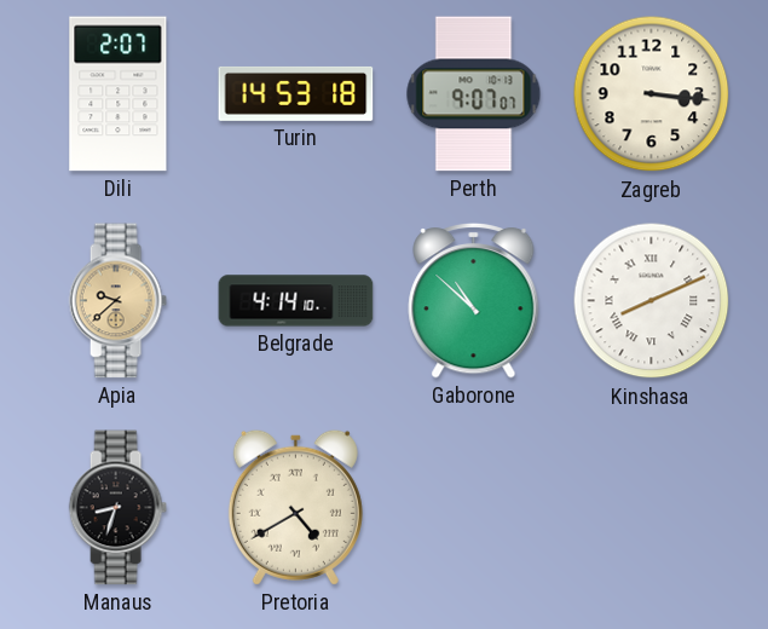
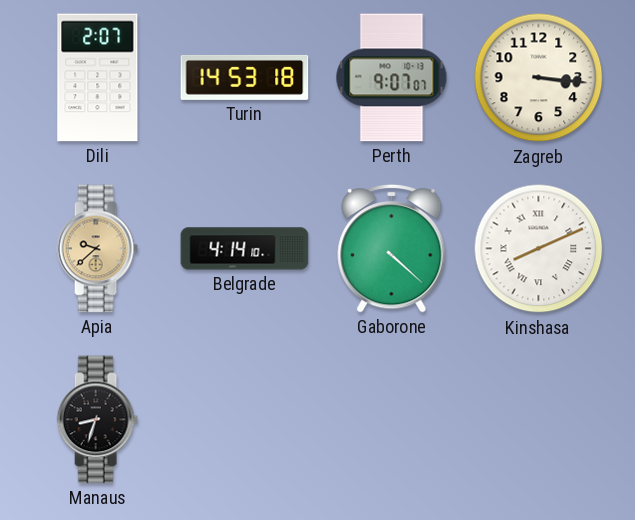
Gaborone: 10:52 -> 4:22 (392, 248)
Pretoria: 4:40 -> none (295, 507)
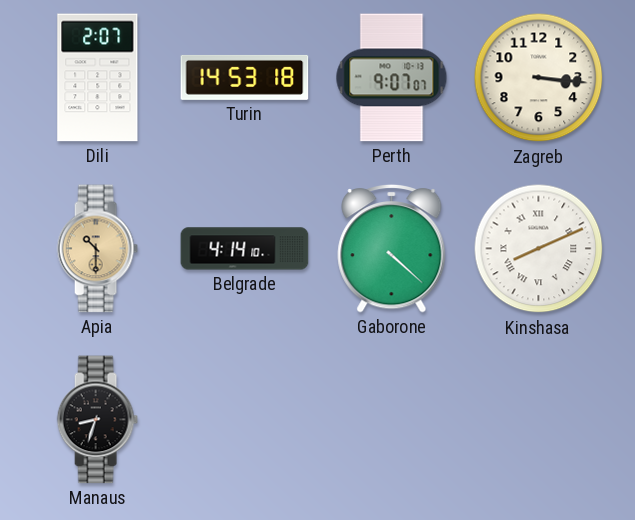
Apia: 9:38 -> 10:30 (97, 249)
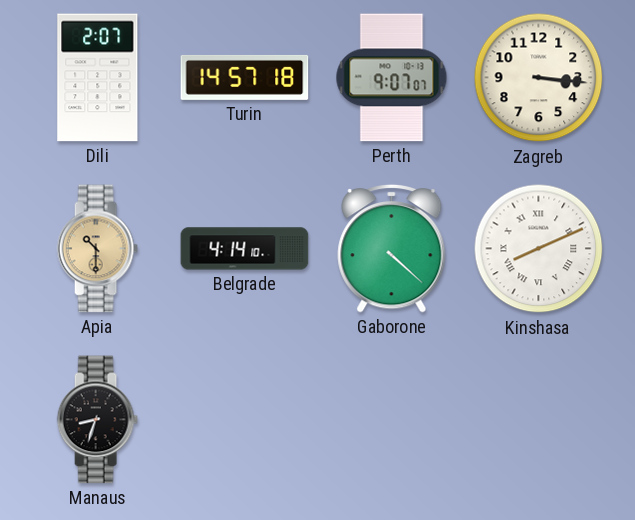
Turin: 14:53 -> 14:57 (245, 77)
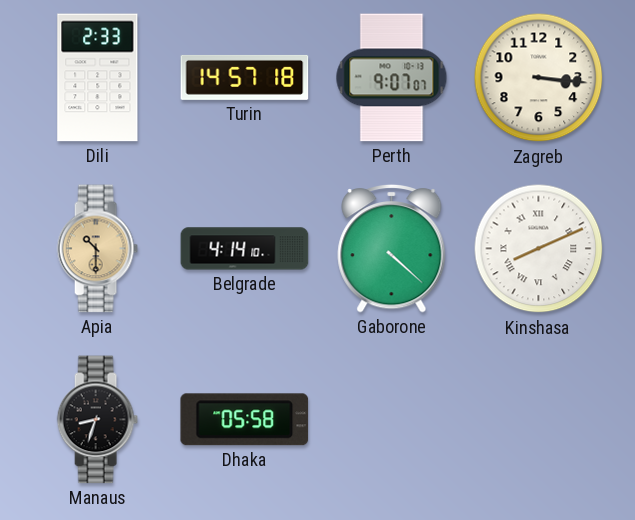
Dili: 2:07 -> 2:33 (98, 78)
Dhaka: none -> 05:58 (245, 420)
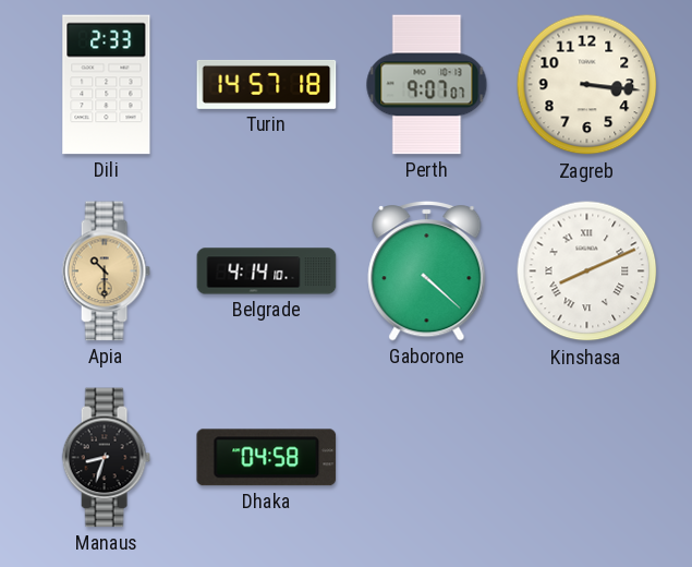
Dhaka: 05:58 -> 04:58 (267, 458)
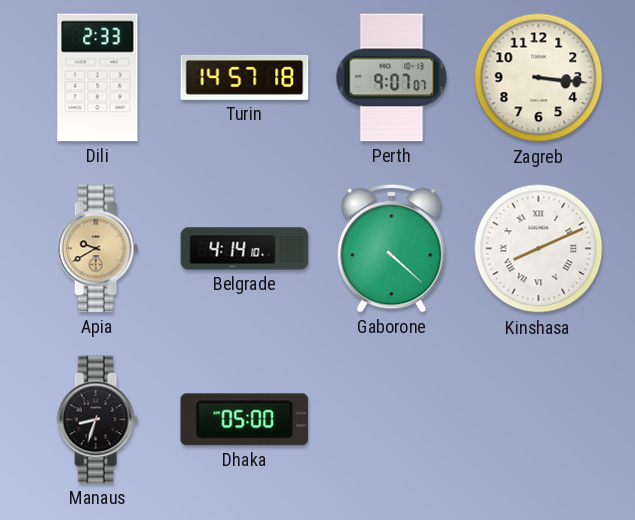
Apia: 10:30 -> 9:40 (97, 249)
Dhaka: 04:58 -> 05:00 (245, 420)
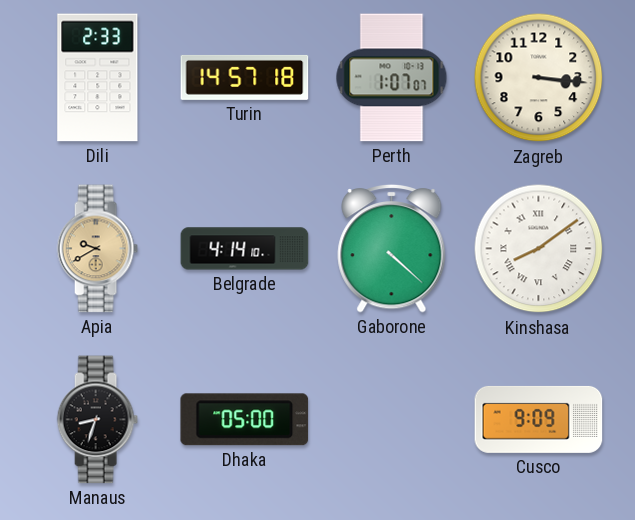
Perth: 9:07 -> 1:07 (392, 78)
Kinshasa: 8:11 -> 8:09 (539, 249)
Cusco: none -> 9:09 (539, 419)
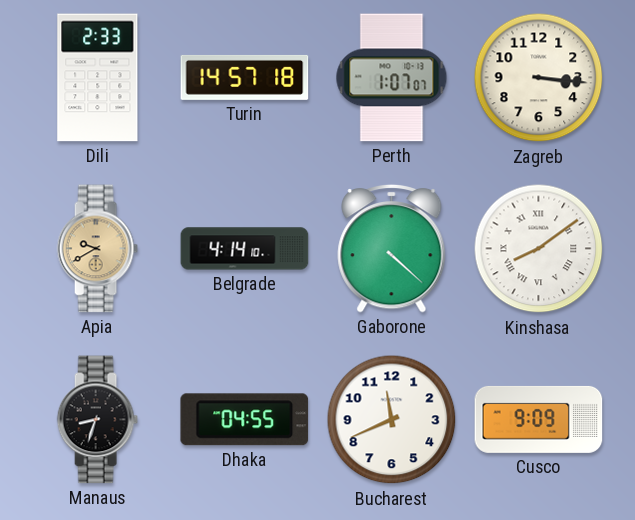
Dhaka: 05:00 -> 04:55 (245, 420)
Bucharest: none -> 11:41 (392, 420)
